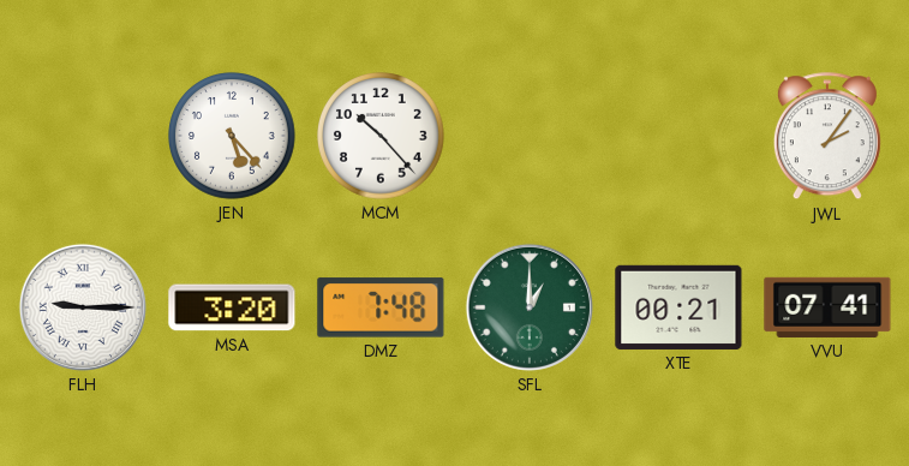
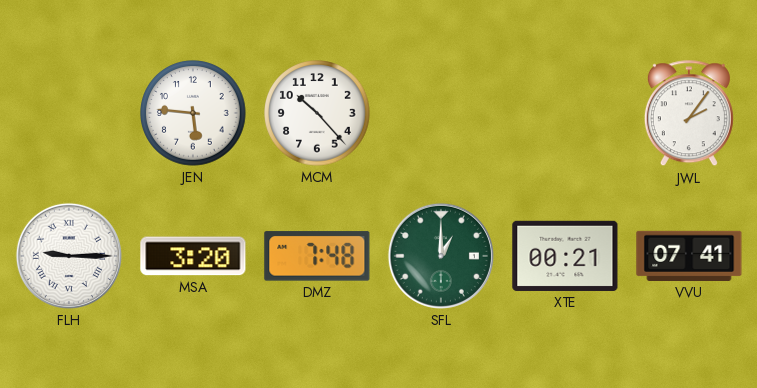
JEN: 5:23 -> 5:46 (193, 113)
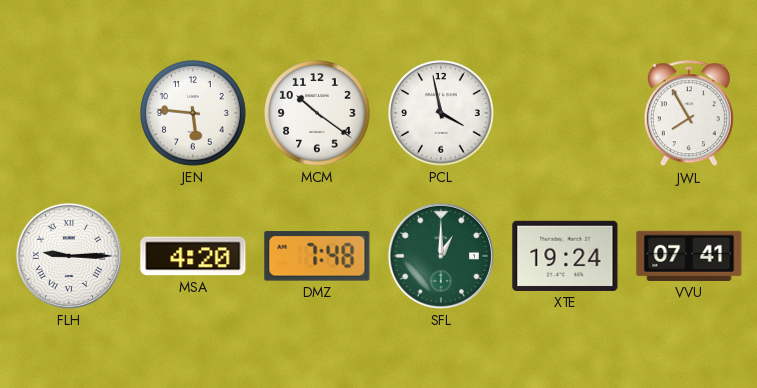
MCM: 10:23 -> 10:21 (317, 113)
PCL: none -> 3:58 (441, 113)
JWL: 2:06 -> 7:55 (689, 114)
MSA: 3:20 -> 4:20 (193, 256)
XTE: 00:21 -> 19:24 (565, 256)
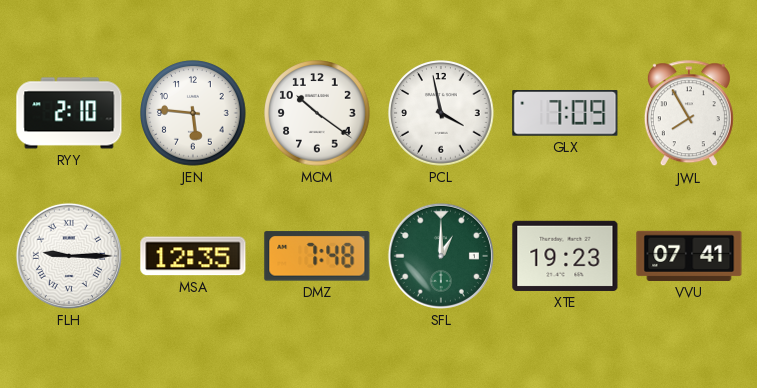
RYY: none -> 2:10 (69, 113)
GLX: none -> 7:09 (565, 113)
MSA: 4:20 -> 12:35 (193, 256)
XTE: 19:24 -> 19:23 (565, 256)
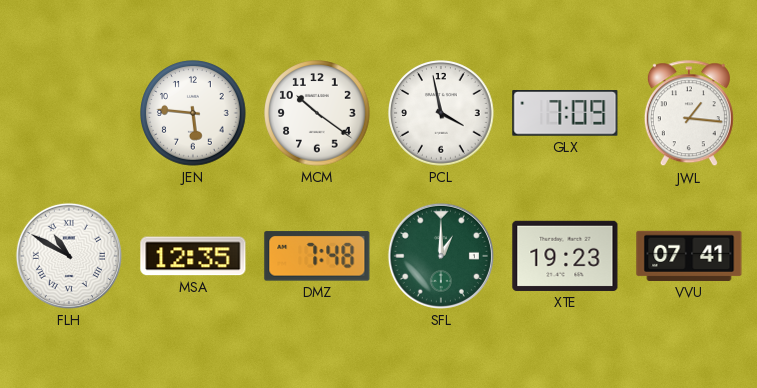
RYY: 2:10 -> none (69, 113)
JWL: 7:55 -> 1:16 (689, 114)
FLH: 9:15 -> 10:50 (69, 256)
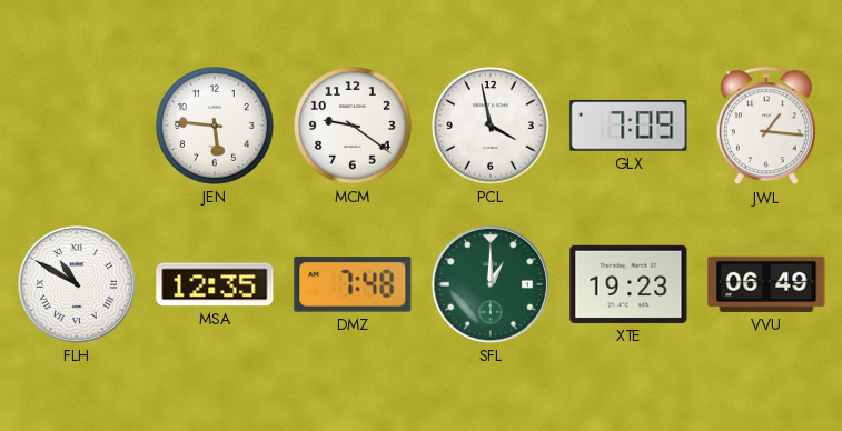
MCM: 10:21 -> 9:21 (353, 126)
VVU: 07:41 -> 06:49 (766, 284)
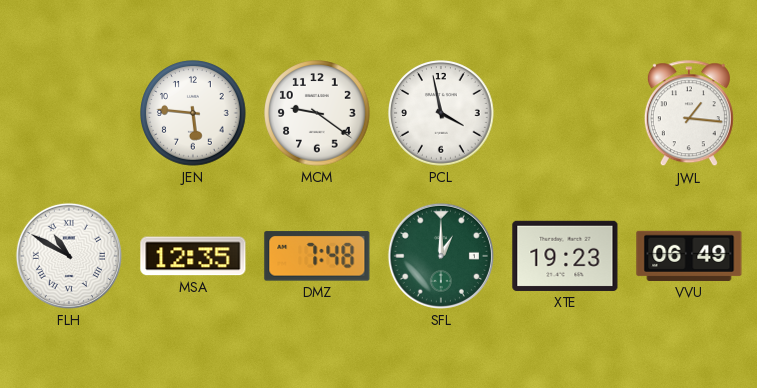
GLX: 7:09 -> none (628, 126)
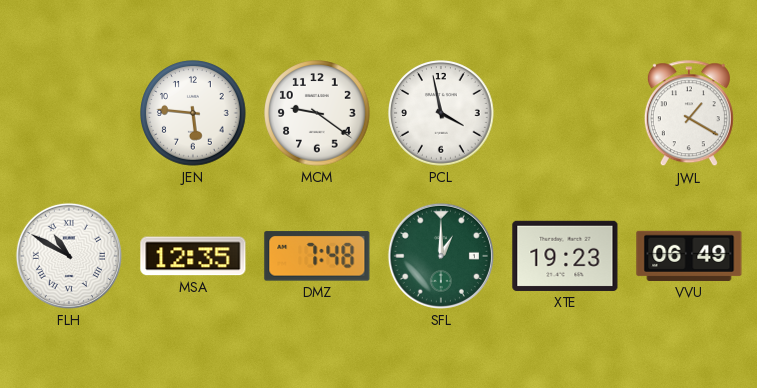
JWL: 1:16 -> 1:20 (689, 114)
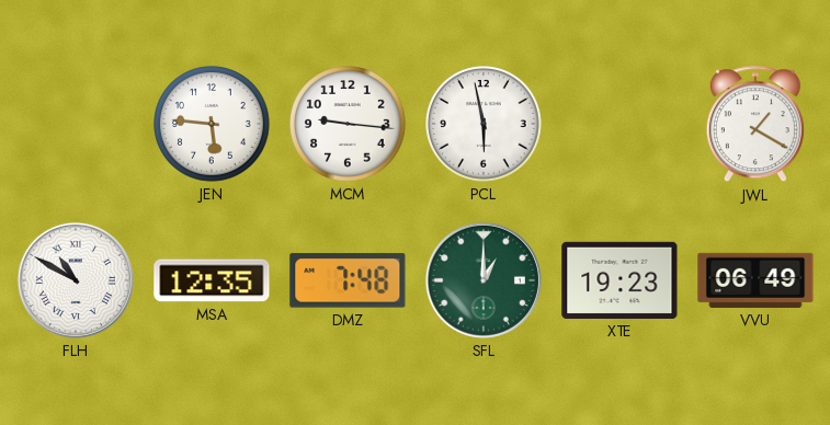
MCM: 9:21 -> 9:16 (348, 124)
PCL: 3:58 -> 5:58 (484, 124)
